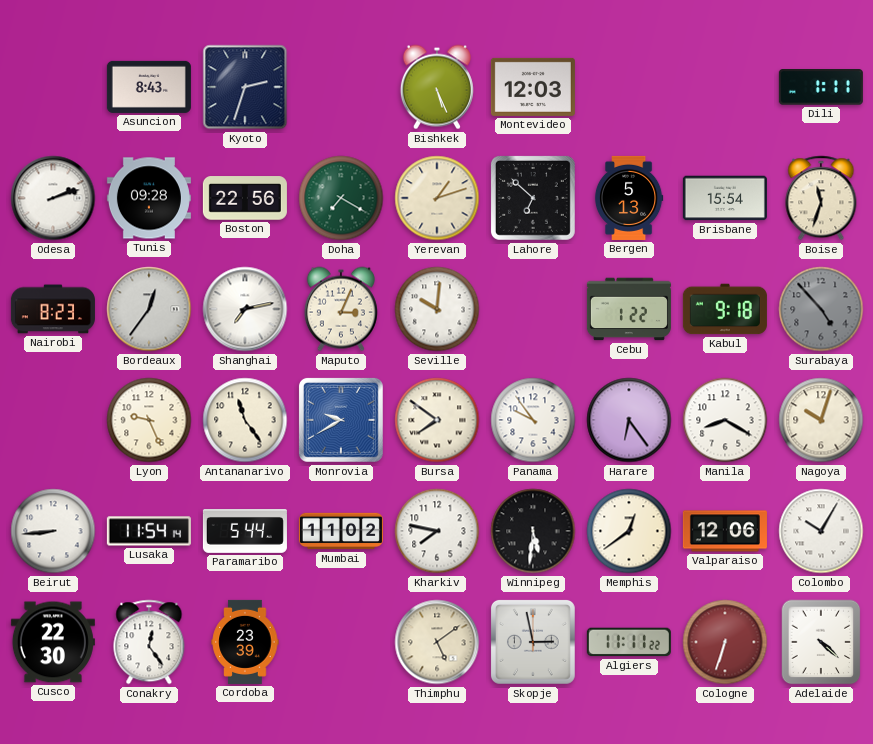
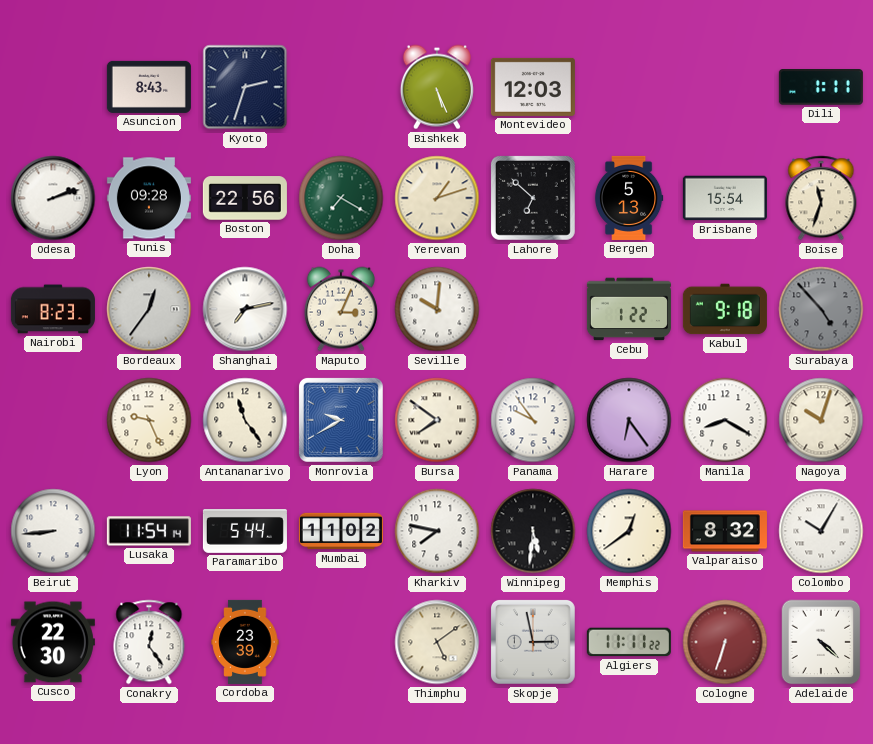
Valparaiso: 12:06 -> 8:32 (725, 531)
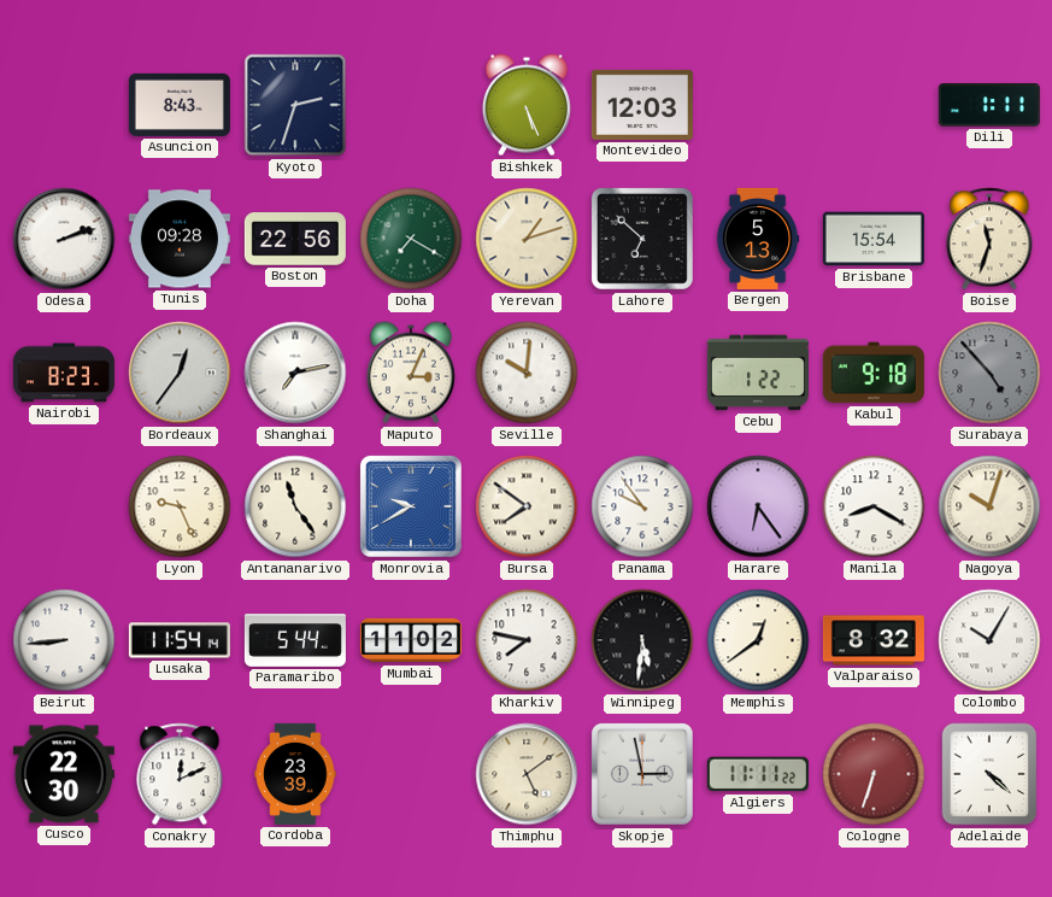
Conakry: 12:24 -> 12:11 (180, 774)
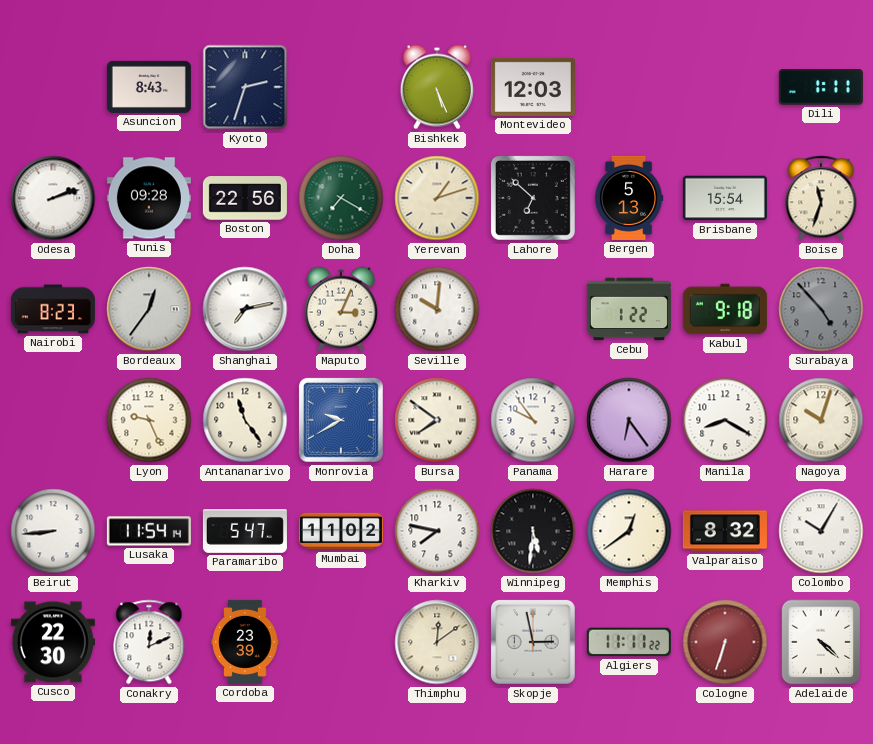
Paramaribo: 5:44 -> 5:47 (245, 532)
Thimphu: 5:09 -> 12:09 (437, 642)
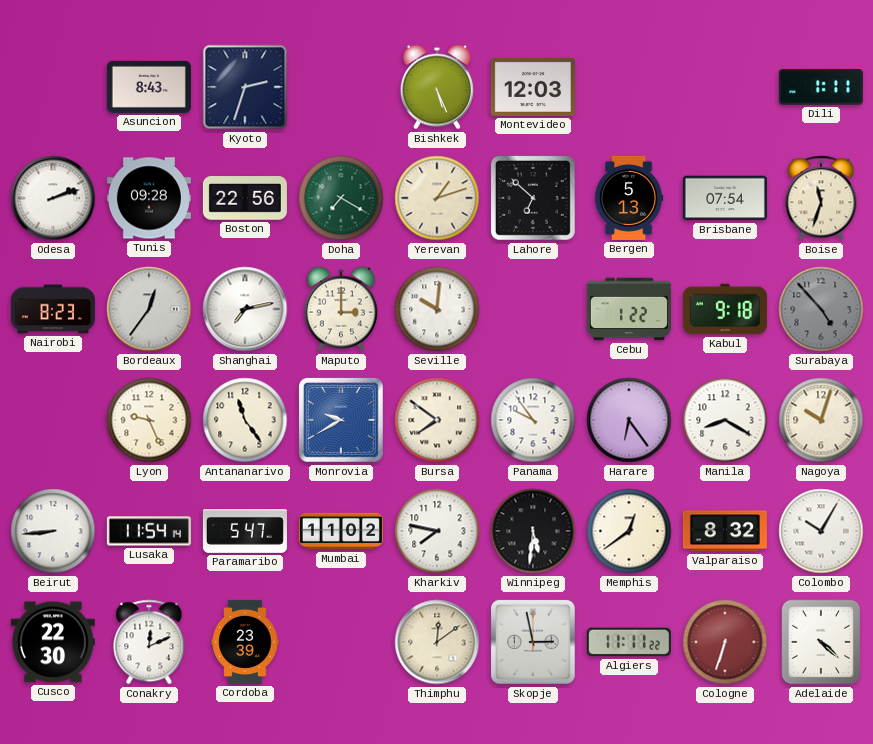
Brisbane: 15:54 -> 07:54 (725, 198)
Maputo: 3:04 -> 3:00 (341, 309)
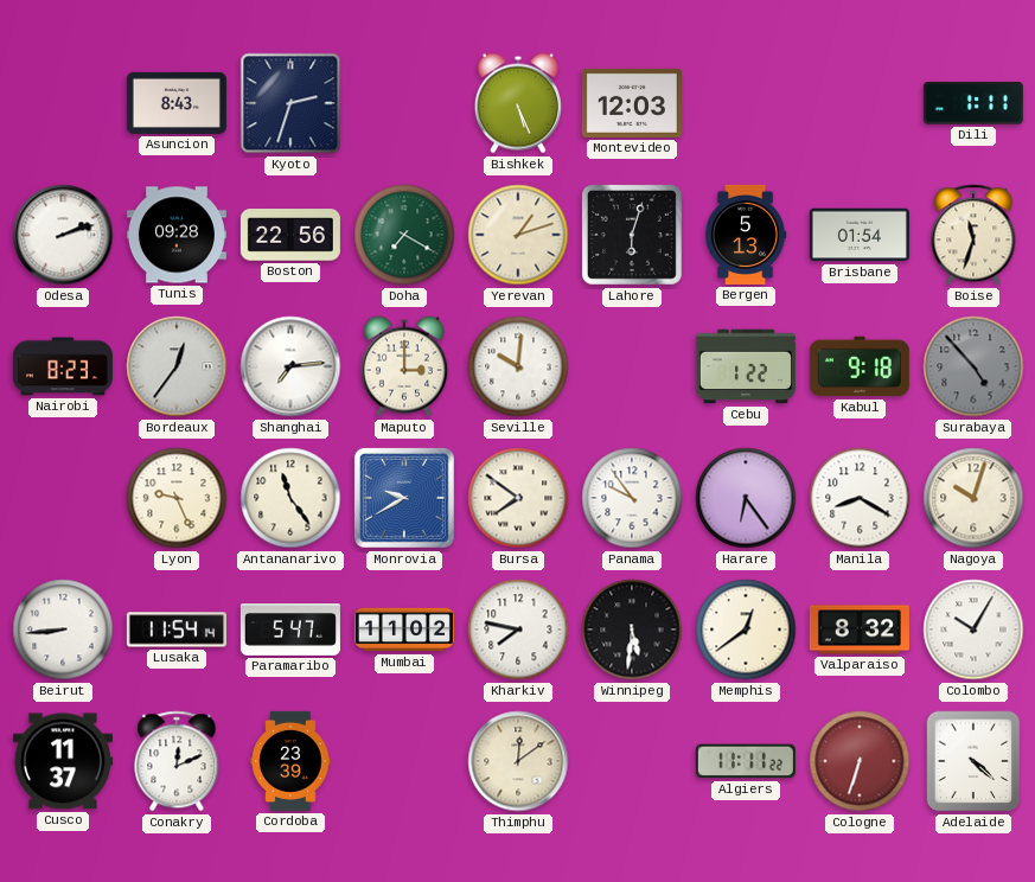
Lahore: 6:52 -> 6:03 (632, 235)
Brisbane: 07:54 -> 01:54 (860, 235)
Shanghai: 7:13 -> 7:14 (290, 366)
Cusco: 22:30 -> 11:37 (63, 761)
Skopje: 2:58 -> none (533, 642)
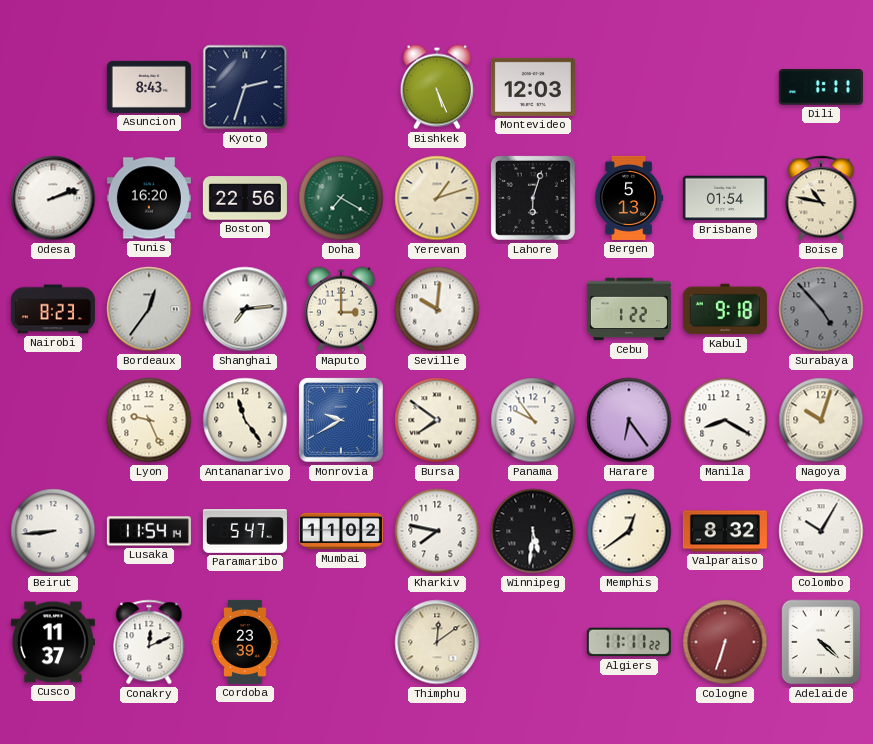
Tunis: 09:28 -> 16:20 (149, 198)
Boise: 11:33 -> 10:47 (821, 198)
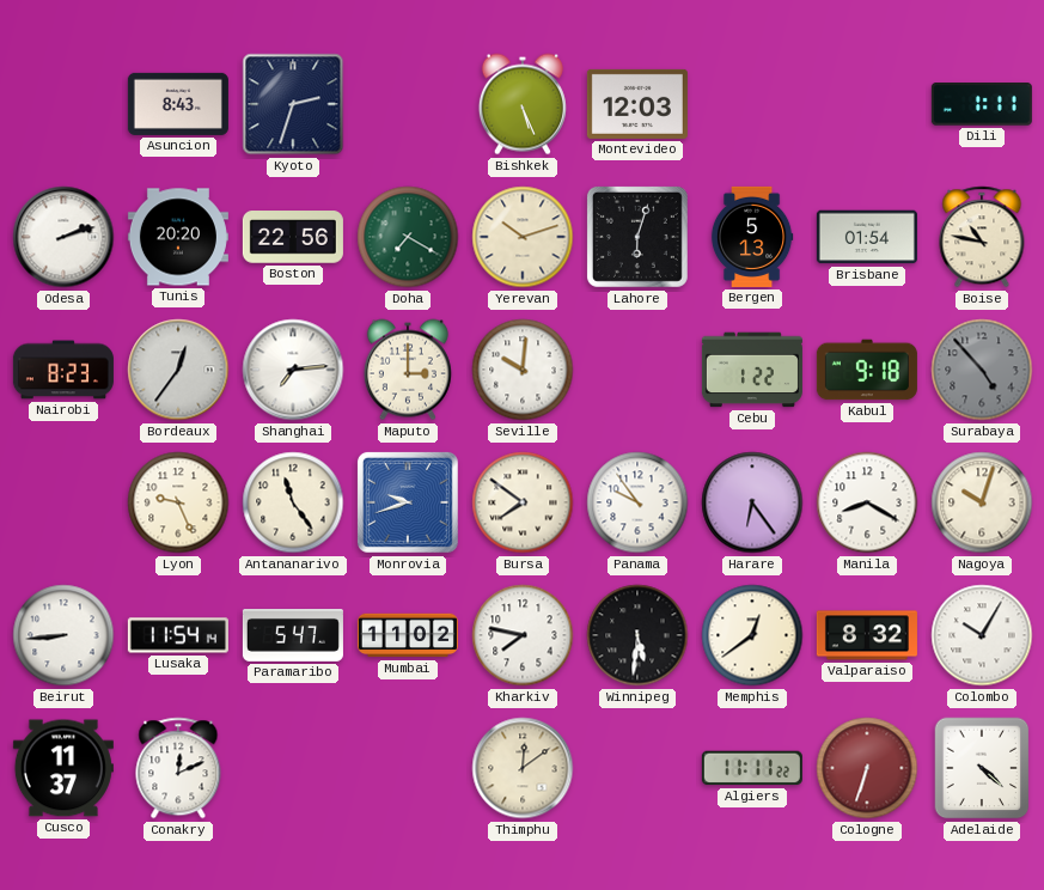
Tunis: 16:20 -> 20:20 (178, 237)
Yerevan: 1:12 -> 10:12 (523, 237)
Monrovia: 9:40 -> 9:42 (408, 502)
Cordoba: 23:39 -> none (245, 642)
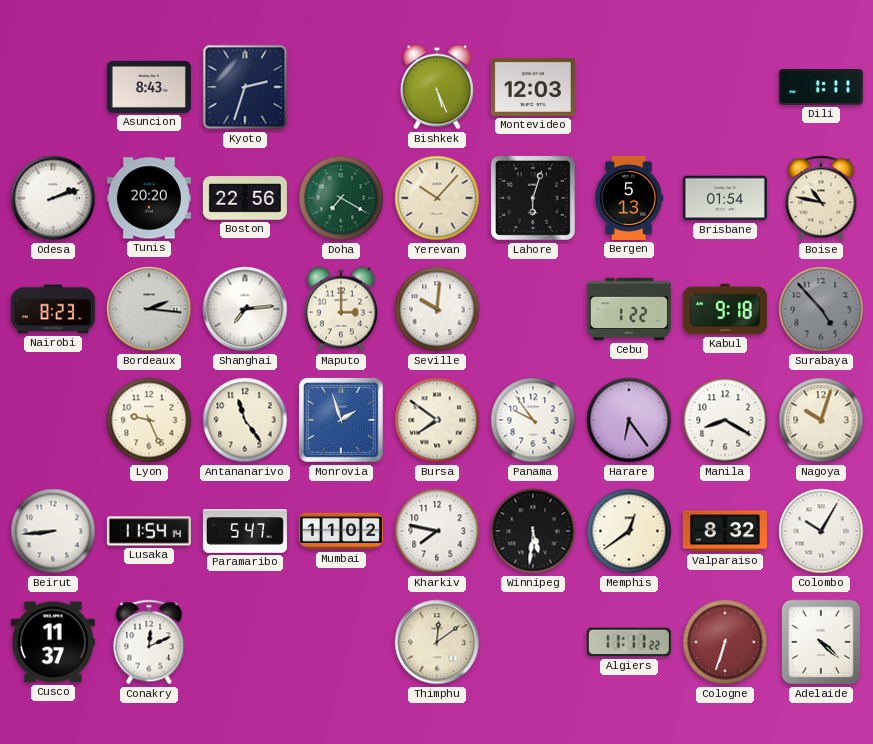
Yerevan: 10:12 -> 10:07 (437, 198)
Bordeaux: 12:36 -> 2:16 (149, 309)
Monrovia: 9:42 -> 1:57 (341, 420)
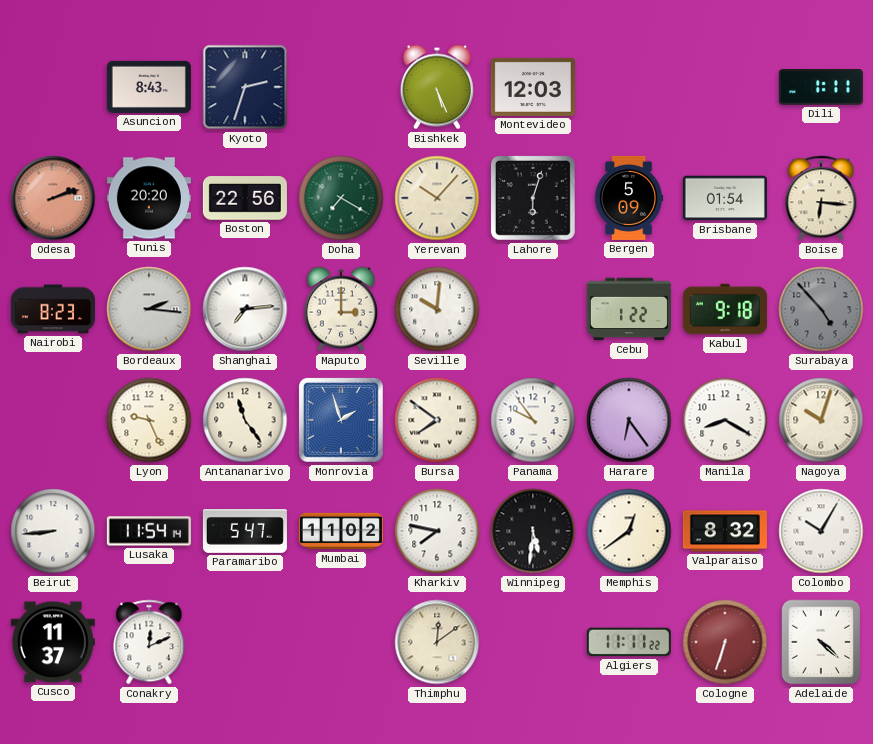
Odesa dial: white -> salmon (53, 198)
Bergen: 5:13 -> 5:09 (629, 198)
Boise: 10:47 -> 6:16 (821, 198)
